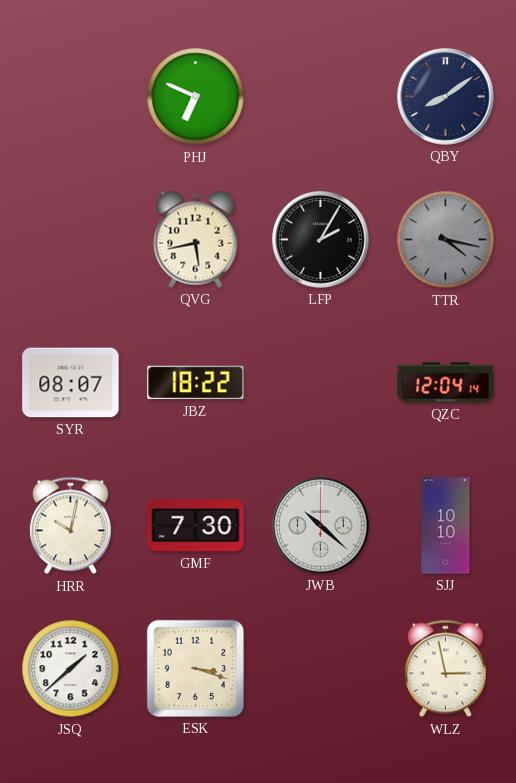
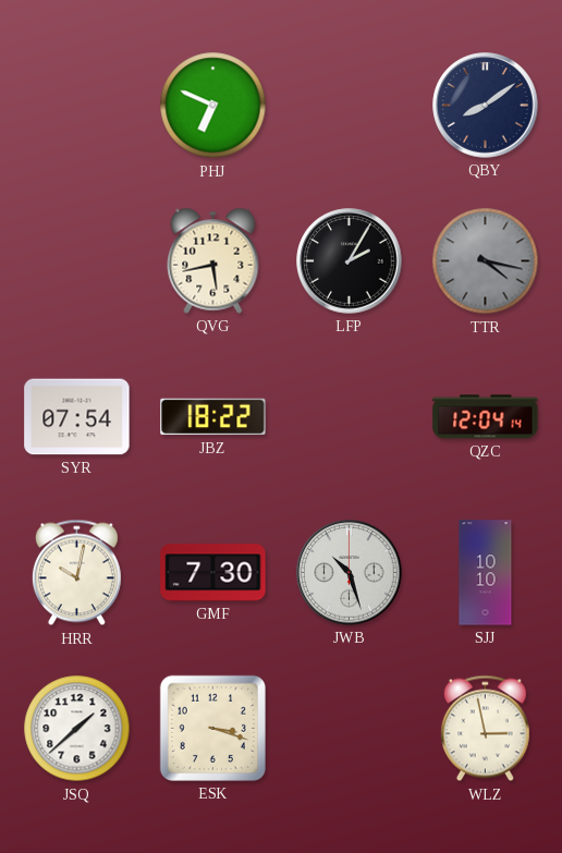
SYR: 08:07 -> 07:54 (77, 417)
JWB: 10:22 -> 10:27 (350, 573)
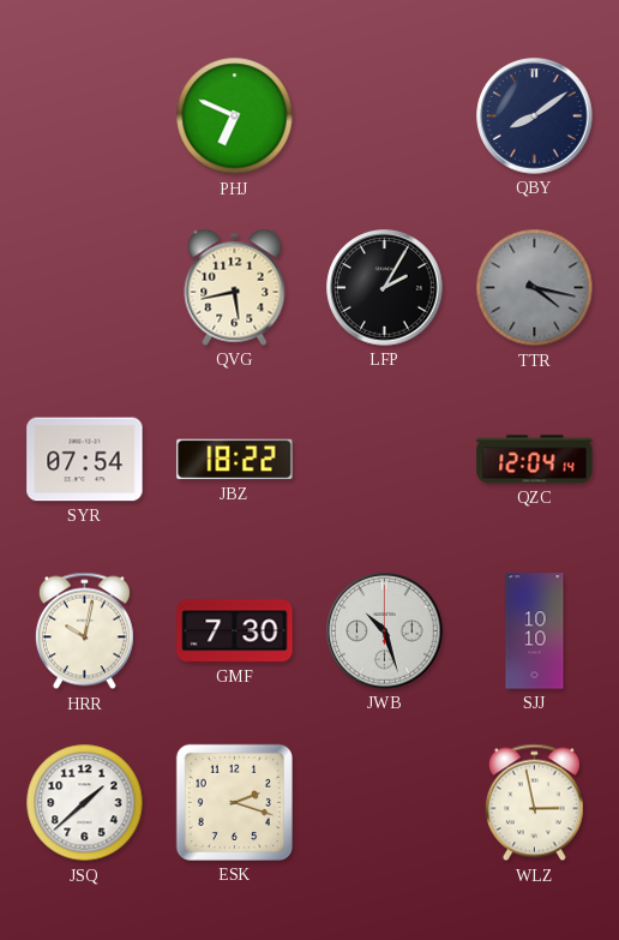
ESK: 3:18 -> 2:18 (234, 802)
